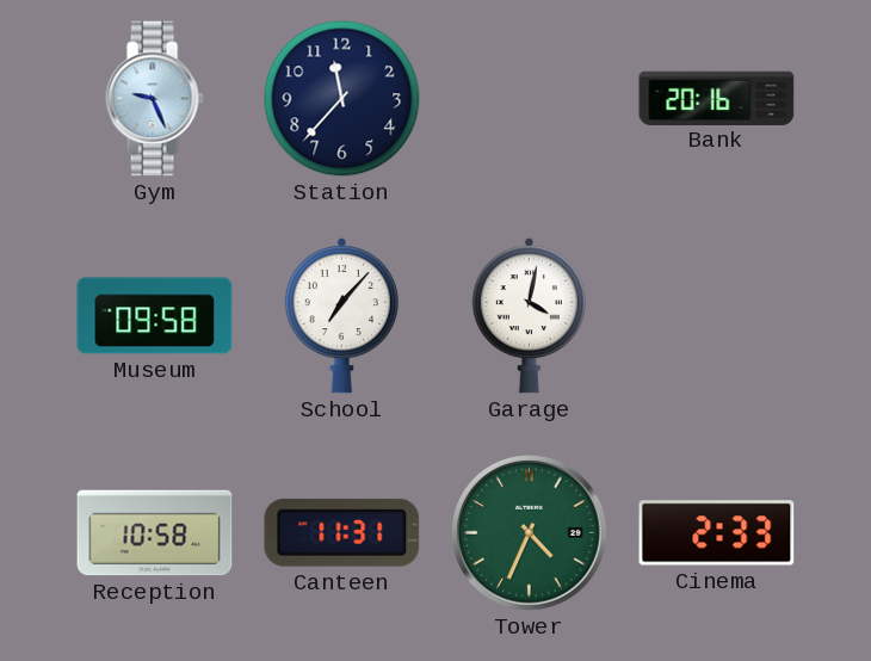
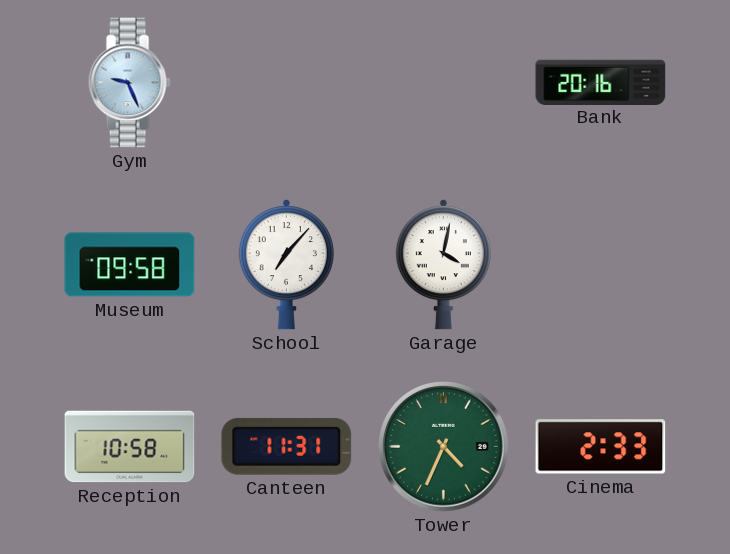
Station: 11:37 -> none (342, 99)
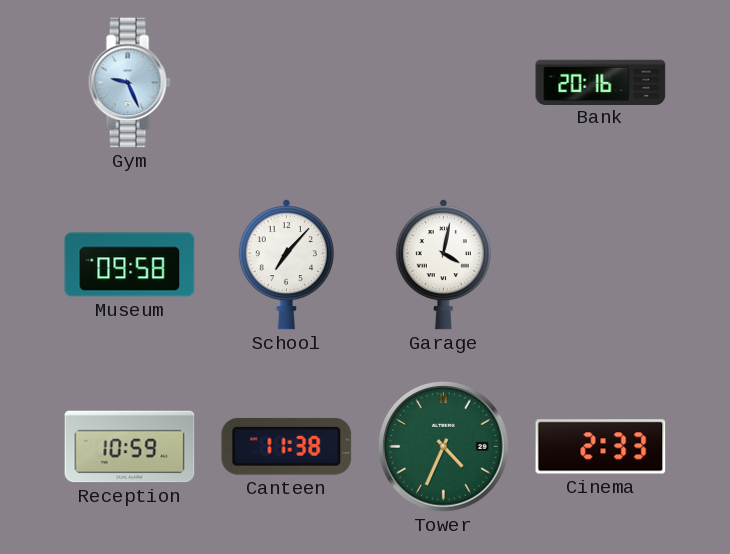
Reception: 10:58 -> 10:59 (130, 447)
Canteen: 11:31 -> 11:38 (287, 446)
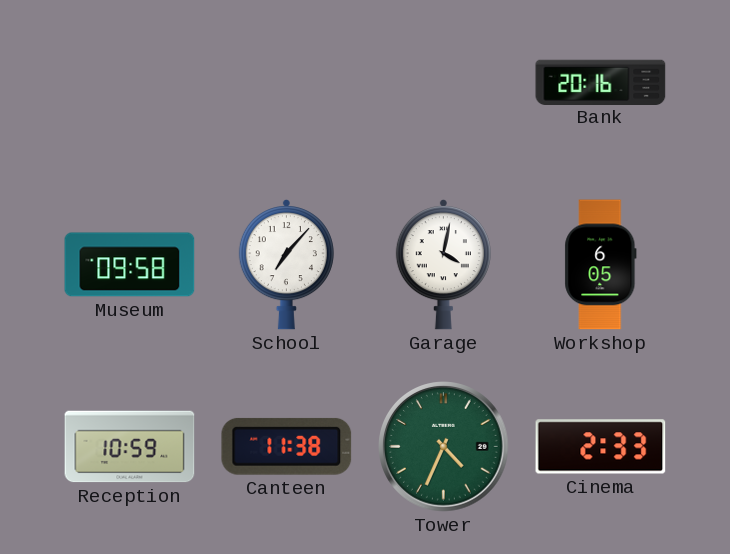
Gym: 9:26 -> none (129, 83)
Workshop: none -> 6:05 (601, 265)
